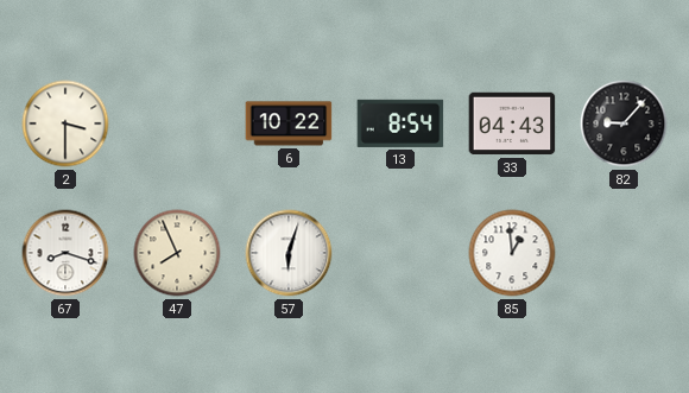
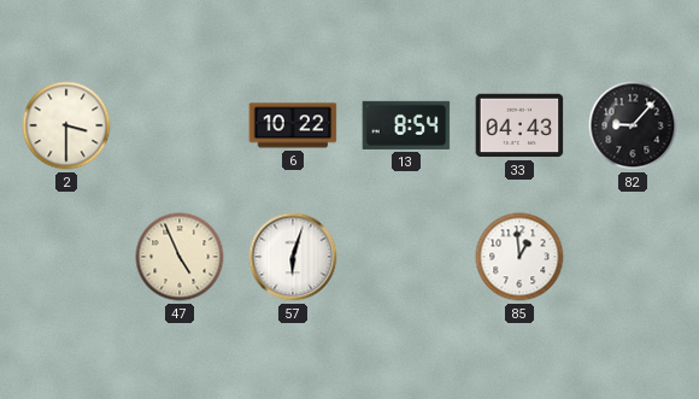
67: 8:18 -> none (65, 253)
47: 7:56 -> 4:56 (180, 257)
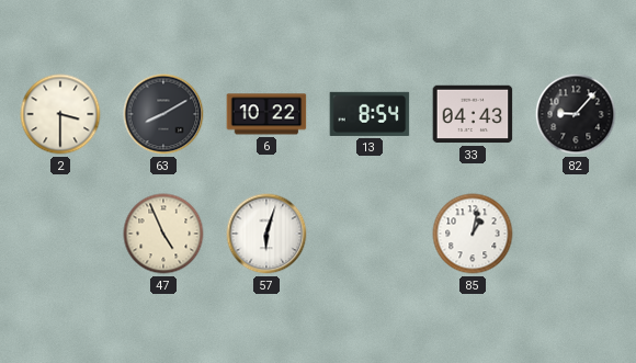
63: none -> 8:10 (163, 114)
85: 12:59 -> 1:02 (473, 234)
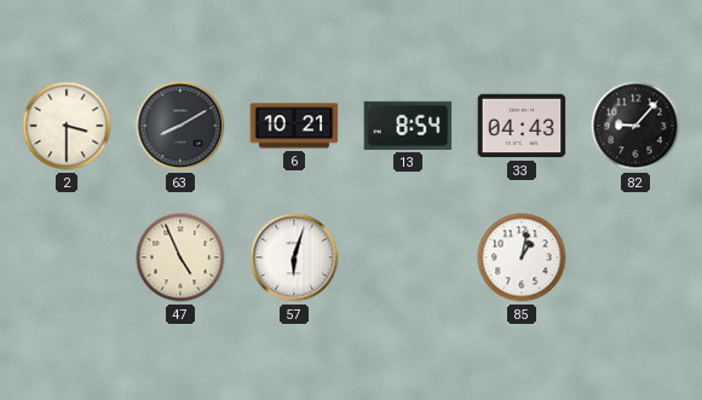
6: 10:22 -> 10:21 (294, 126)
